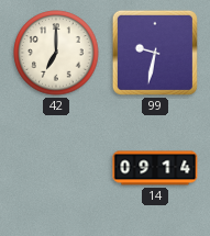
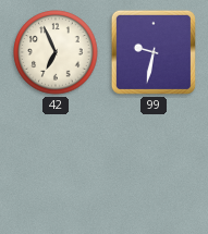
42: 7:00 -> 6:56 (56, 52)
14: 09:14 -> none (155, 168)
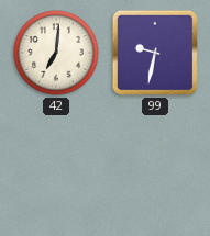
42: 6:56 -> 7:01 (56, 53)
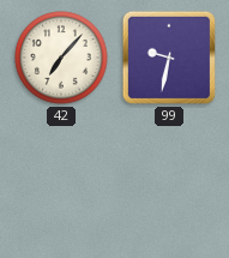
42: 7:01 -> 7:07 (61, 58)
